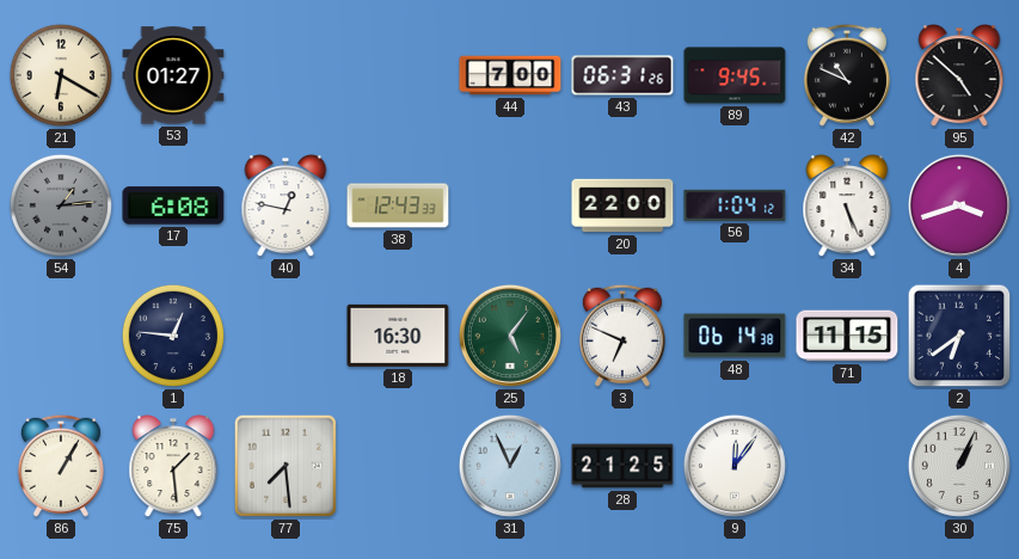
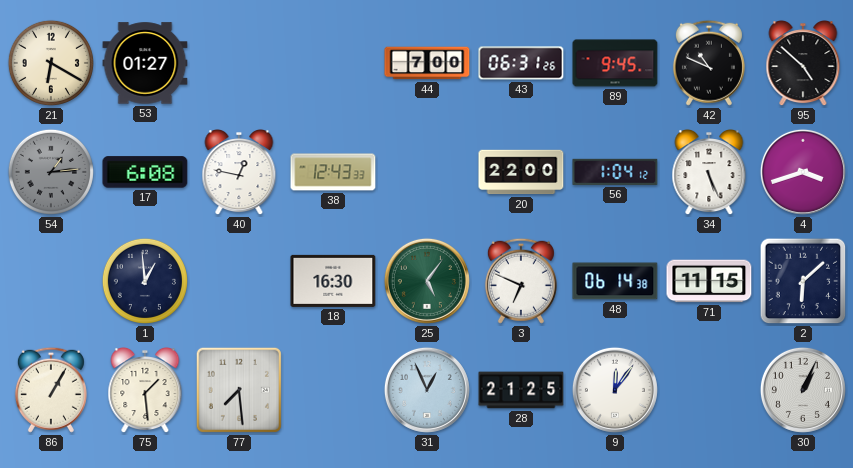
1: 12:46 -> 12:59 (145, 281)
2: 6:39 -> 6:08 (803, 281)
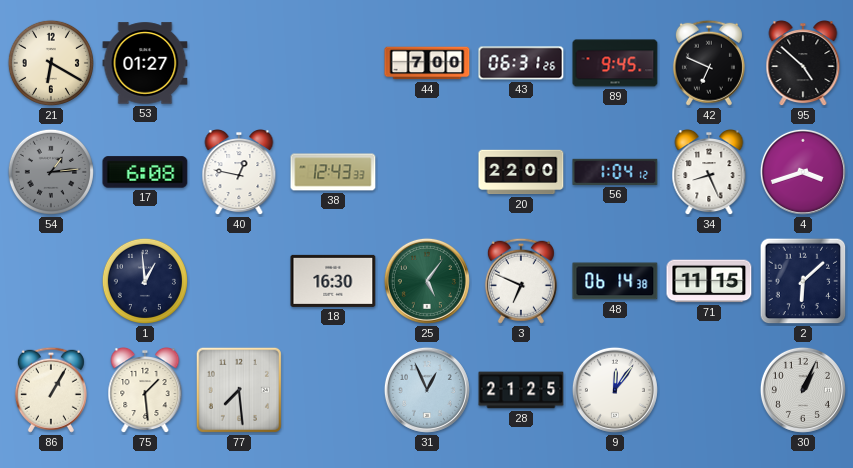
42: 10:49 -> 6:49 (709, 63)
34: 5:26 -> 8:26 (709, 173)
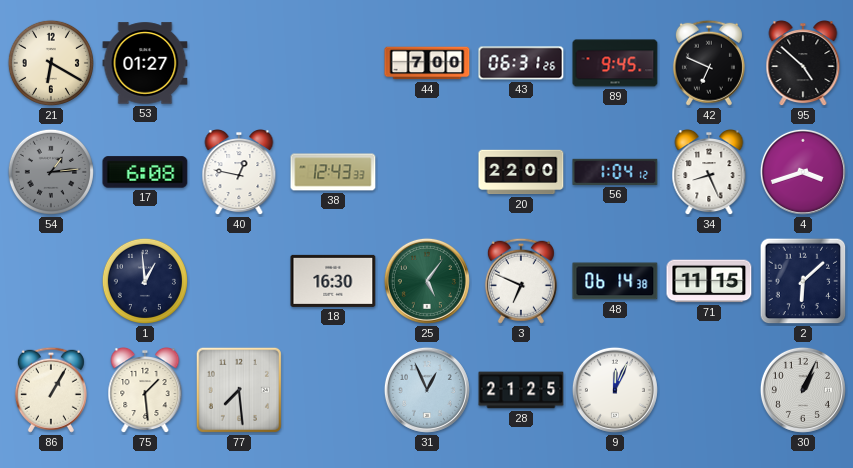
9: 12:06 -> 12:04 (615, 390)
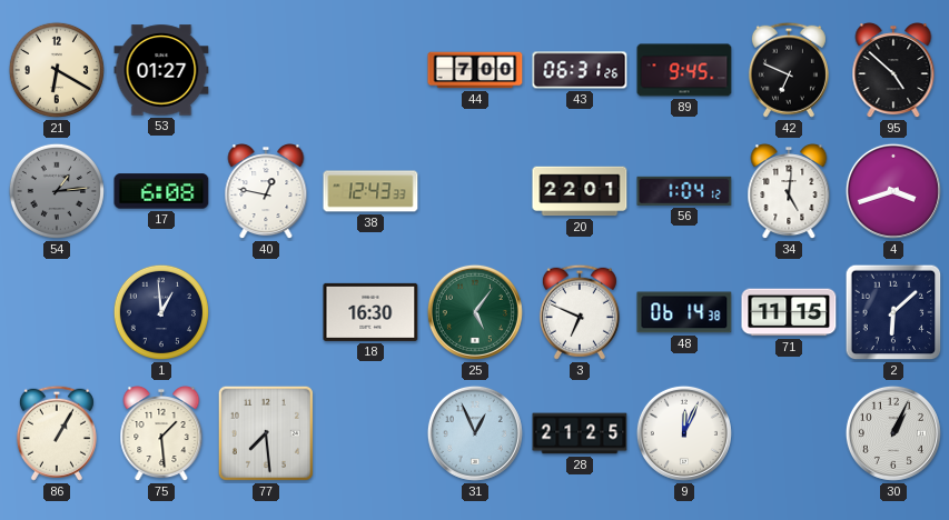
20: 22:00 -> 22:01 (580, 191)
34: 8:26 -> 5:01 (789, 192)
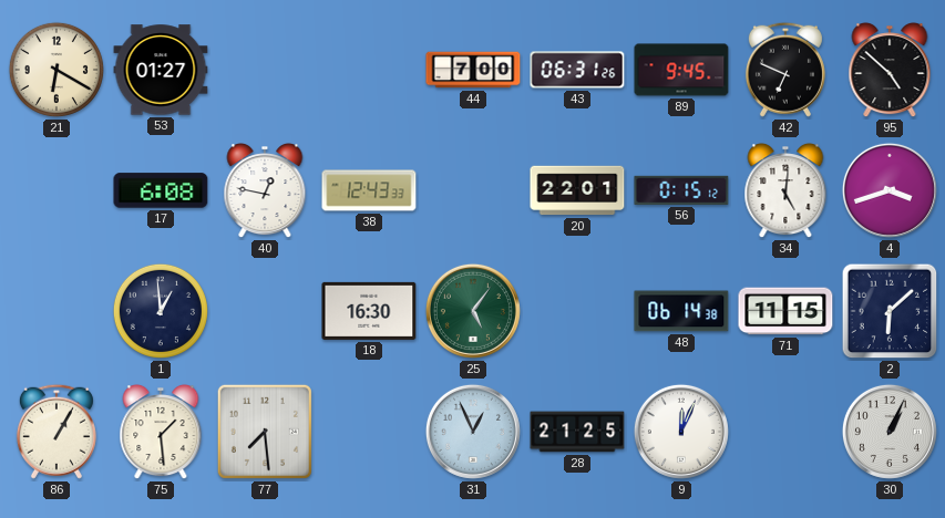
54: 1:14 -> none (57, 191)
56: 1:04 -> 0:15 (681, 190)
3: 6:49 -> none (580, 312)
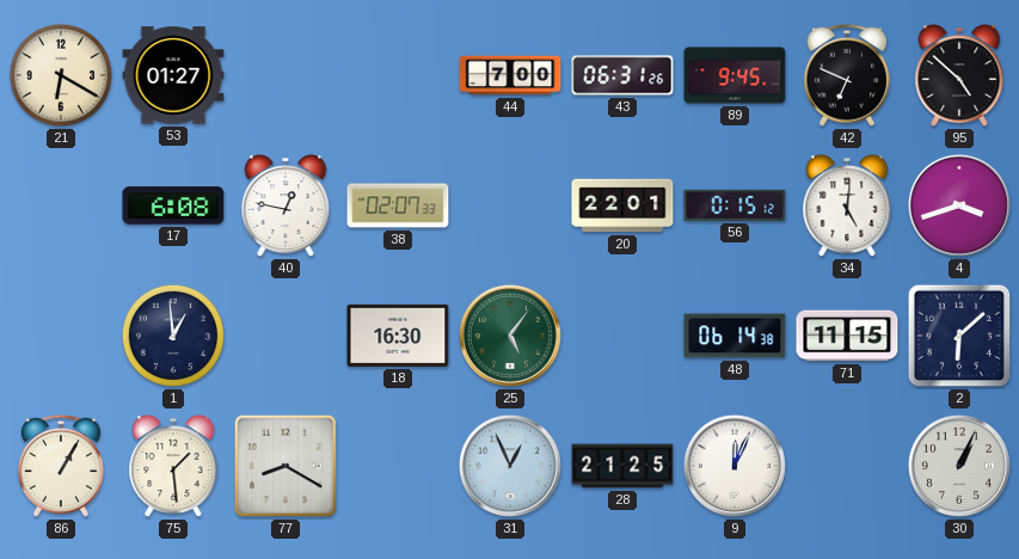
38: 12:43 -> 02:07 (398, 205)
77: 7:29 -> 8:20 (286, 466)
